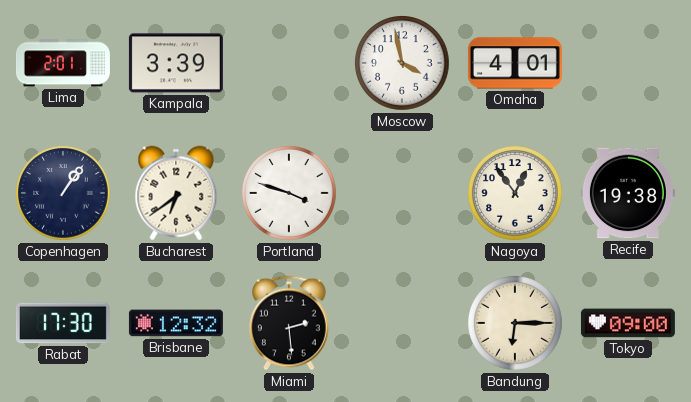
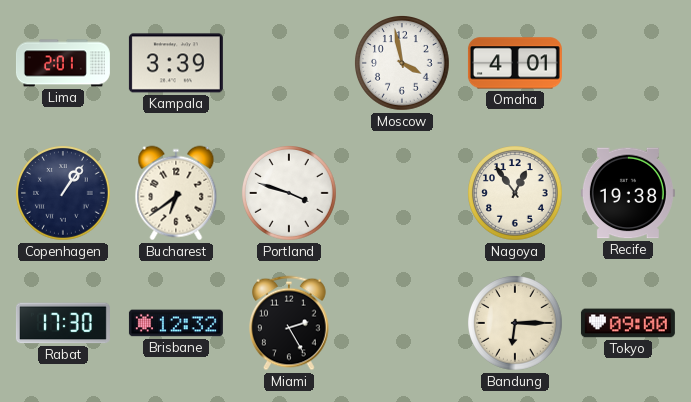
Miami: 2:29 -> 2:25 (290, 323)
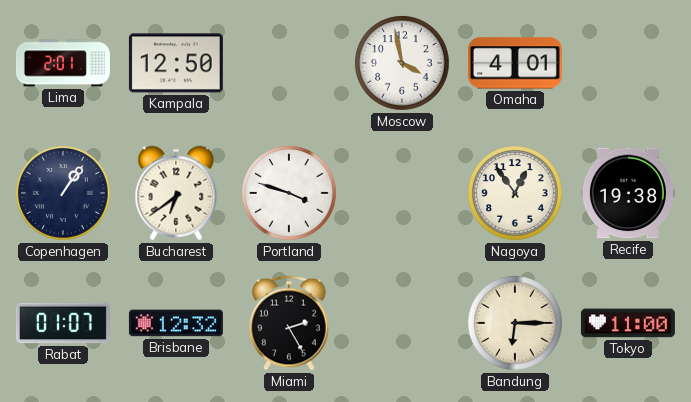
Kampala: 3:39 -> 12:50 (176, 63)
Rabat: 17:30 -> 01:07 (63, 323)
Tokyo: 09:00 -> 11:00 (628, 323)
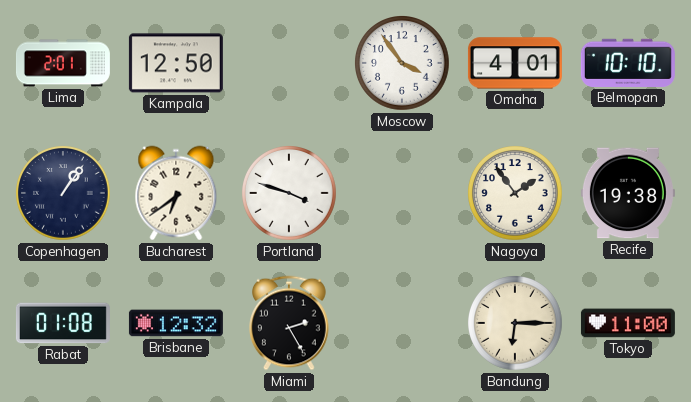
Moscow: 3:58 -> 3:54 (403, 64)
Belmopan: none -> 10:10 (628, 63)
Nagoya: 12:54 -> 1:54 (516, 194)
Rabat: 01:07 -> 01:08 (63, 323)
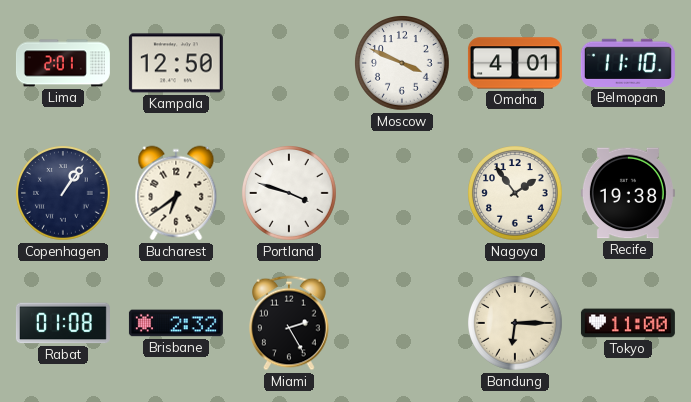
Moscow: 3:54 -> 3:49 (403, 64)
Belmopan: 10:10 -> 11:10 (628, 63)
Brisbane: 12:32 -> 2:32 (176, 323)
